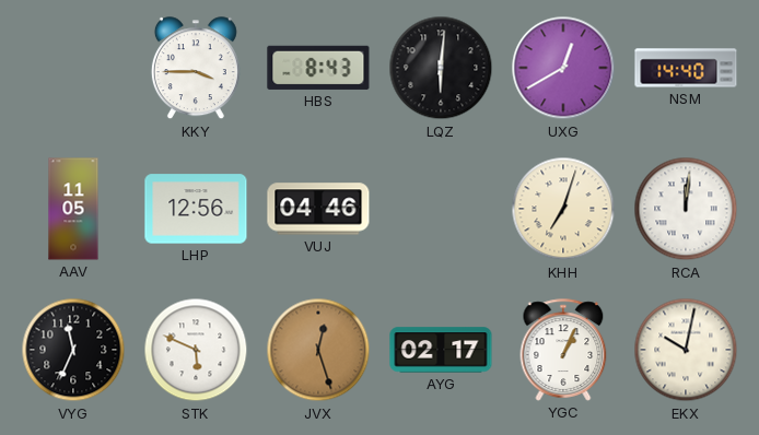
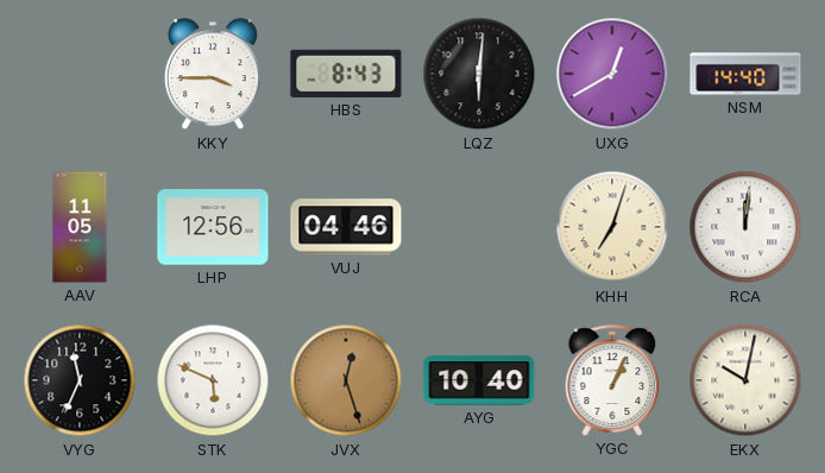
AYG: 02:17 -> 10:40 (479, 380)
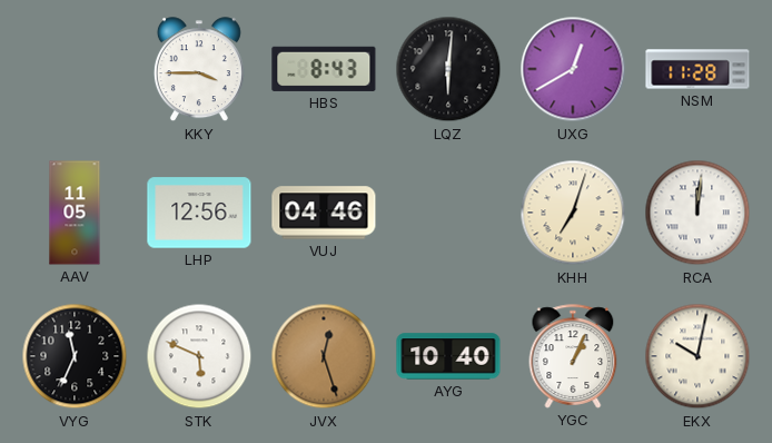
NSM: 14:40 -> 11:28 (697, 69)
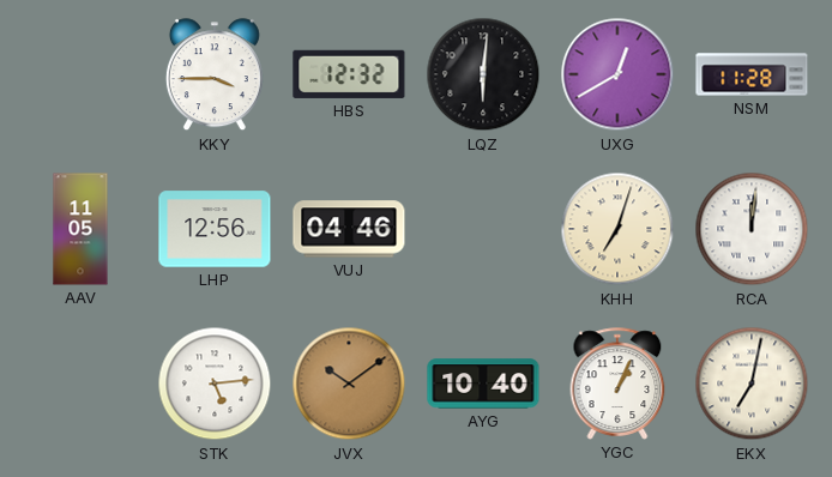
HBS: 8:43 -> 12:32 (349, 74)
VYG: 11:34 -> none (75, 356)
STK: 5:49 -> 5:14 (215, 384)
JVX: 12:27 -> 10:09 (349, 384)
EKX: 10:02 -> 7:02 (752, 384)
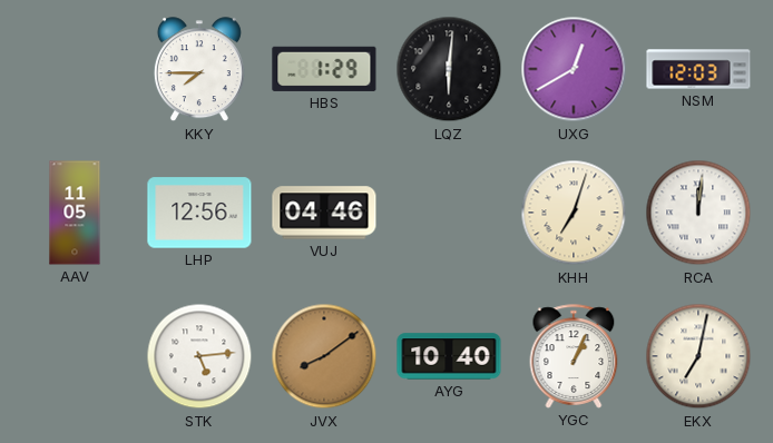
KKY: 3:45 -> 7:45 (199, 70)
HBS: 12:32 -> 1:29 (324, 69)
NSM: 11:28 -> 12:03 (698, 69)
JVX: 10:09 -> 8:09 (324, 356)
